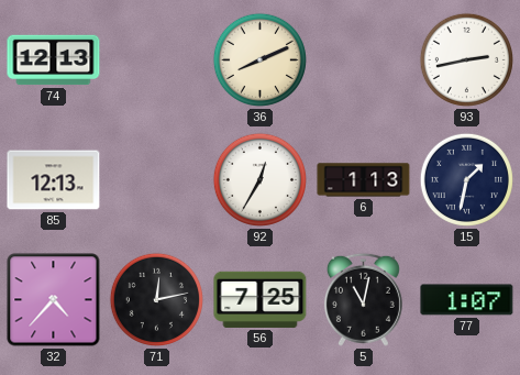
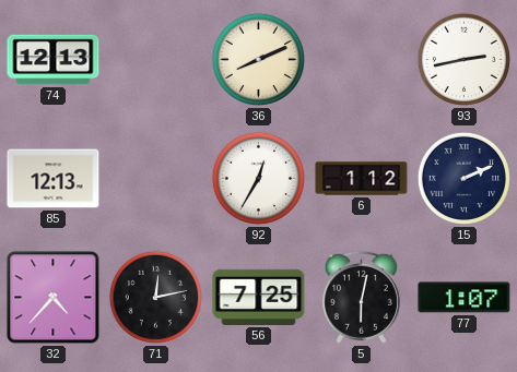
6: 1:13 -> 1:12 (362, 179)
15: 1:32 -> 2:11 (463, 178)
5: 11:02 -> 6:02 (361, 297)
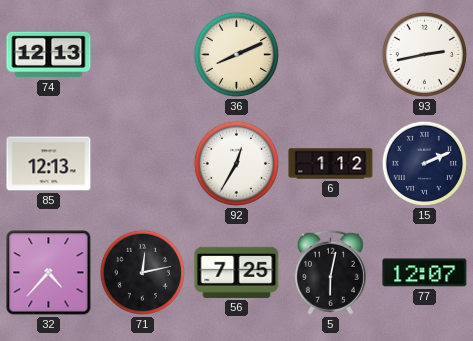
77: 1:07 -> 12:07 (425, 273)
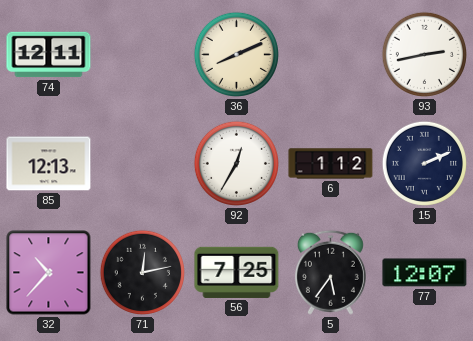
74: 12:13 -> 12:11 (49, 55)
32: 4:37 -> 10:37 (49, 273)
5: 6:02 -> 5:36 (330, 272)
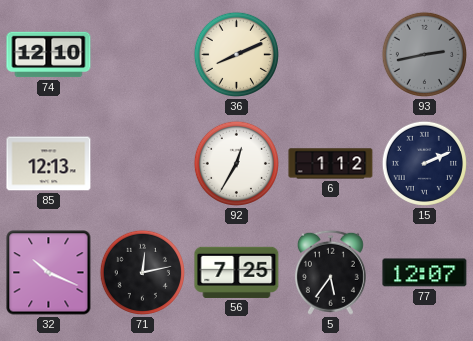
74: 12:11 -> 12:10 (49, 55)
93 dial: white -> grey (424, 54)
32: 10:37 -> 10:19 (49, 273)
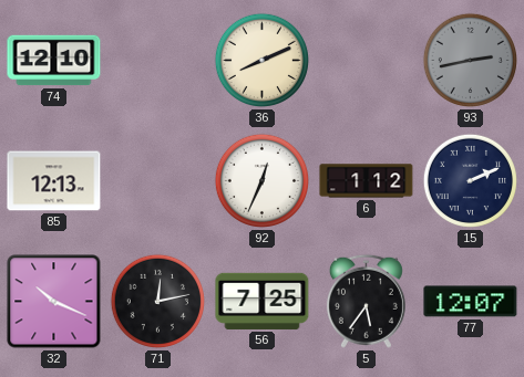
92: 12:35 -> 12:34 (261, 180)
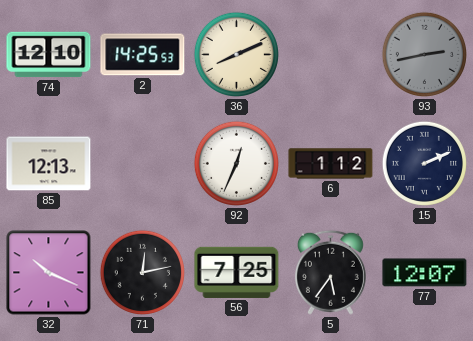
2: none -> 14:25 (143, 55)
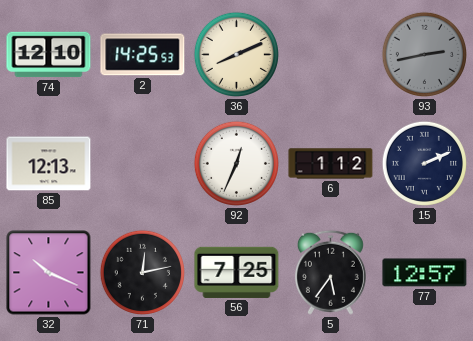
77: 12:07 -> 12:57 (425, 273)
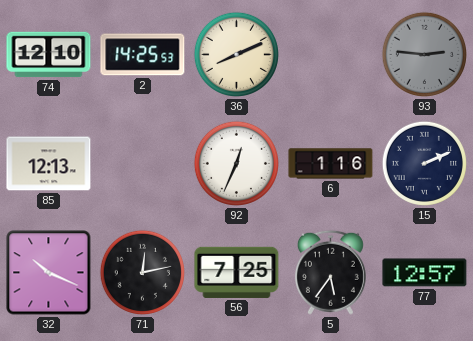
93: 2:43 -> 2:46 (424, 54)
6: 1:12 -> 1:16 (331, 164)
